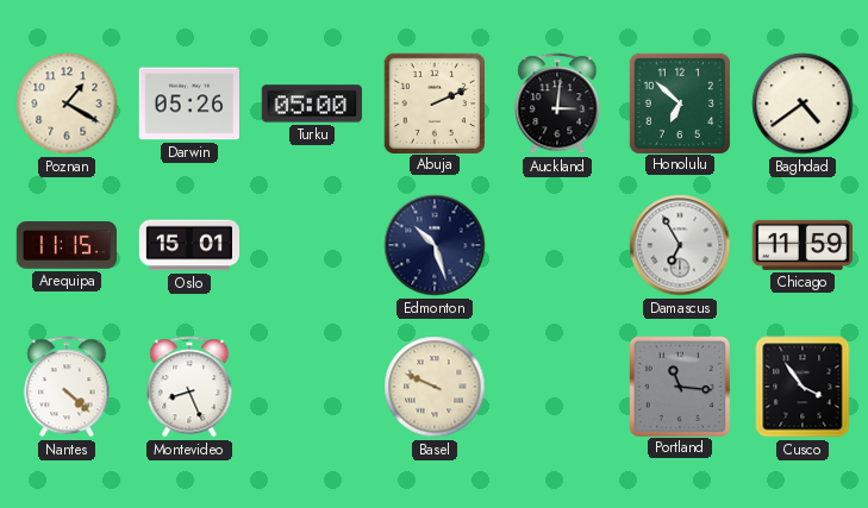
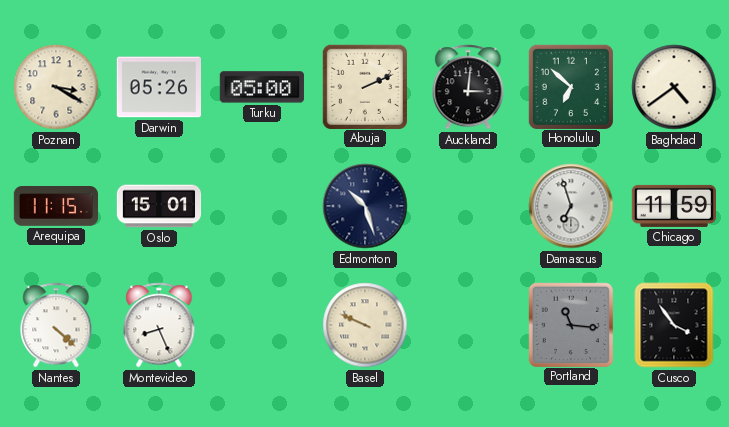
Poznan: 1:20 -> 3:20 (56, 87)
Damascus: 6:55 -> 6:57 (571, 206)
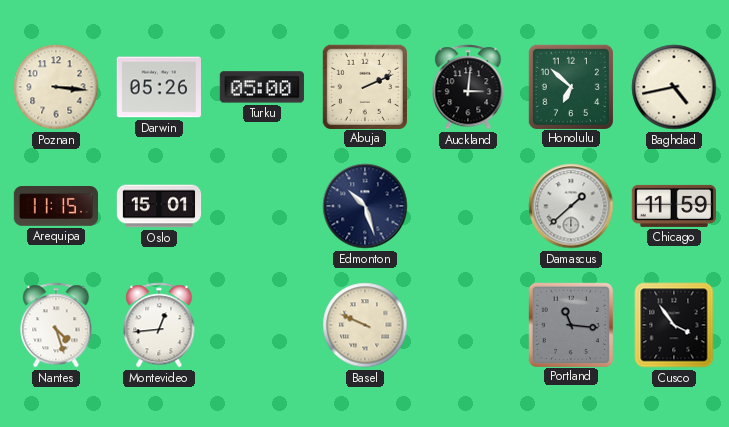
Poznan: 3:20 -> 3:16 (56, 87)
Baghdad: 4:39 -> 4:43 (674, 87)
Damascus: 6:57 -> 1:38 (571, 206)
Nantes: 4:22 -> 4:27 (56, 325)
Montevideo: 8:26 -> 12:44 (159, 325)
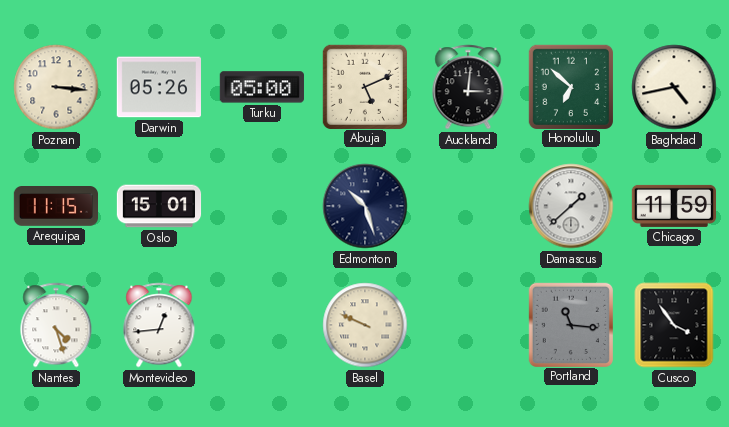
Abuja: 2:11 -> 5:11 (364, 86)
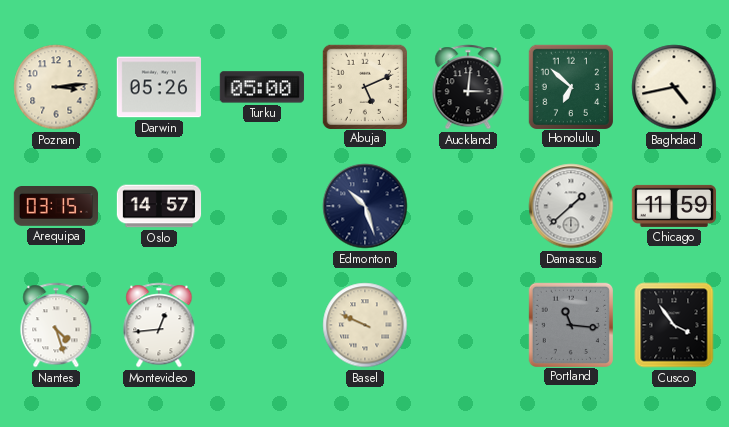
Poznan: 3:16 -> 3:14 (56, 87)
Arequipa: 11:15 -> 03:15 (55, 206)
Oslo: 15:01 -> 14:57 (159, 206)
